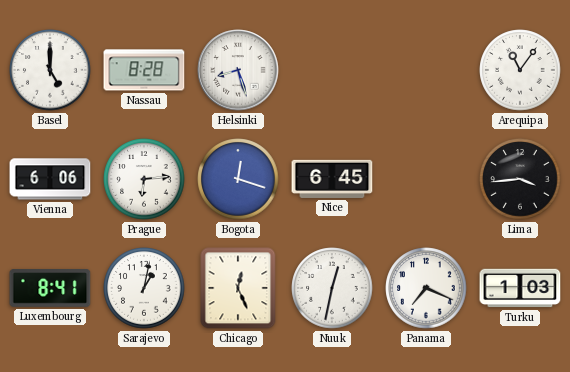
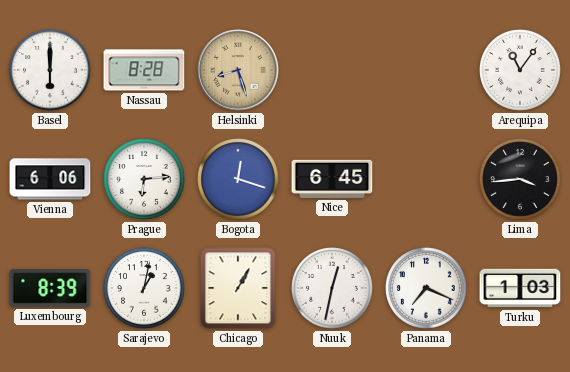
Basel: 5:00 -> 6:00 (50, 70)
Helsinki dial: white -> champagne (238, 70)
Luxembourg: 8:41 -> 8:39 (50, 288)
Chicago: 12:26 -> 1:05 (238, 288)
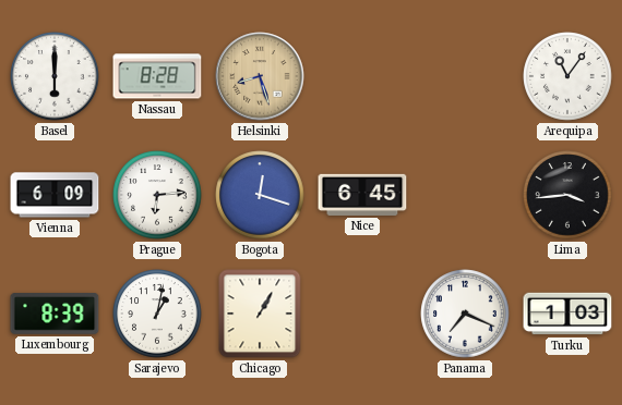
Vienna: 6:06 -> 6:09 (55, 195)
Nuuk: 12:32 -> none (332, 288)
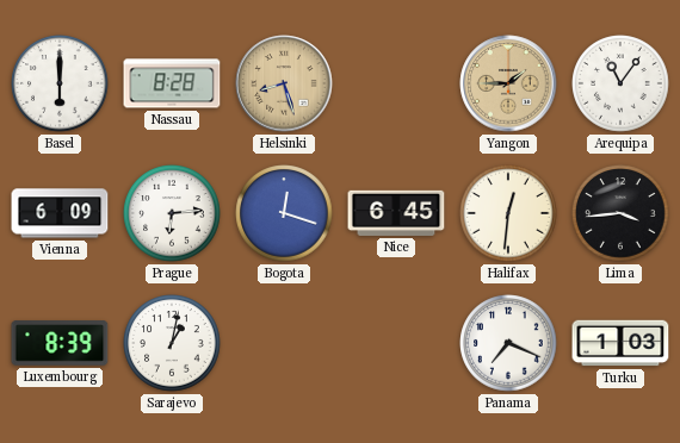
Yangon: none -> 1:45 (508, 83)
Halifax: none -> 12:31 (508, 213)
Chicago: 1:05 -> none (260, 314)
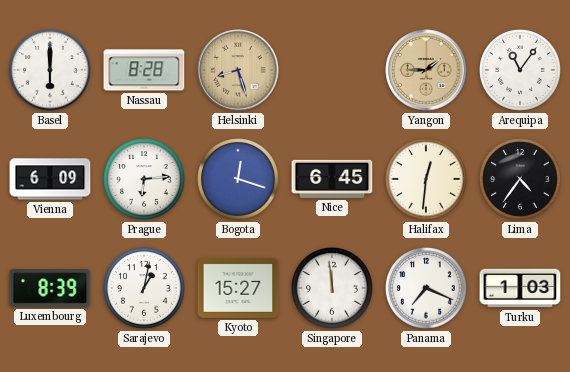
Lima: 3:44 -> 4:36 (520, 179)
Kyoto: none -> 15:27 (238, 288)
Singapore: none -> 11:59 (332, 288)
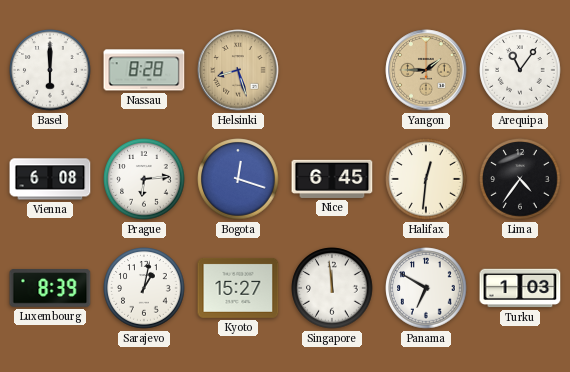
Vienna: 6:09 -> 6:08 (50, 179)
Panama: 7:19 -> 6:50 (426, 288)
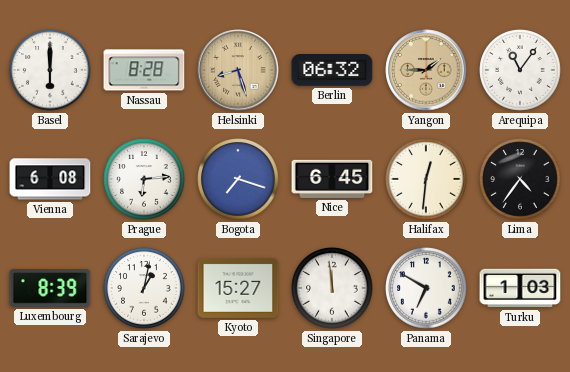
Berlin: none -> 06:32 (332, 70)
Bogota: 12:18 -> 7:18 (238, 179)
